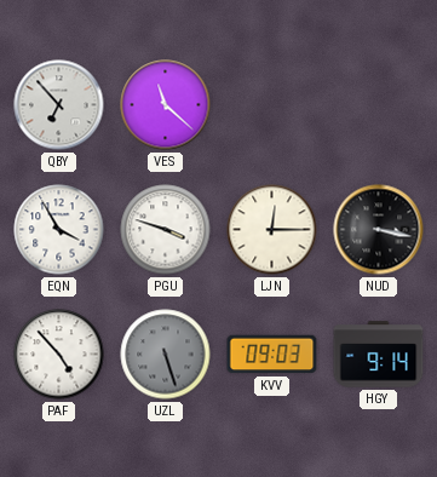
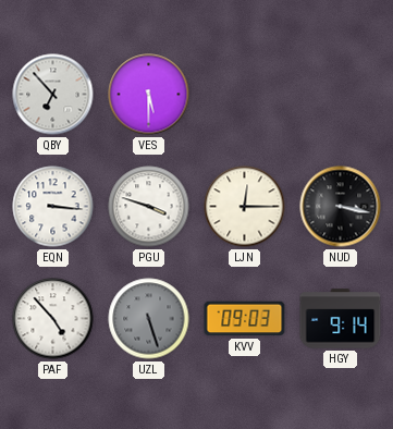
VES: 11:22 -> 5:30 (149, 95)
EQN: 3:55 -> 3:16 (53, 207)
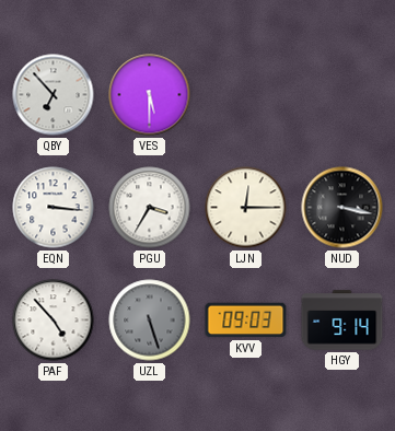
PGU: 3:48 -> 3:35 (150, 208)
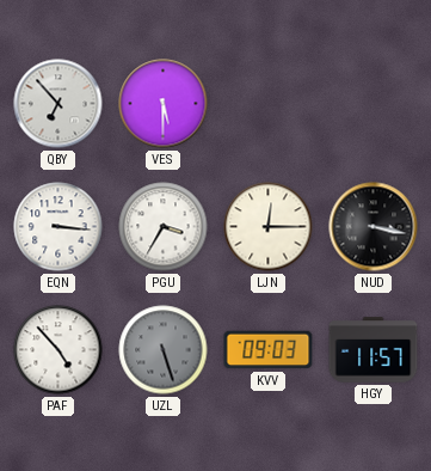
HGY: 9:14 -> 11:57 (374, 350)
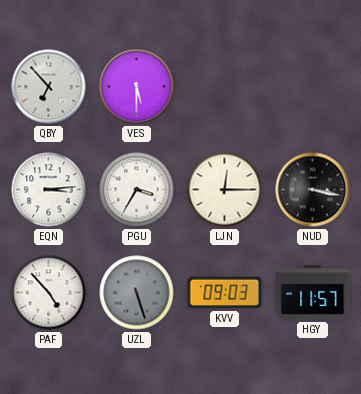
EQN: 3:16 -> 3:14 (49, 190)
